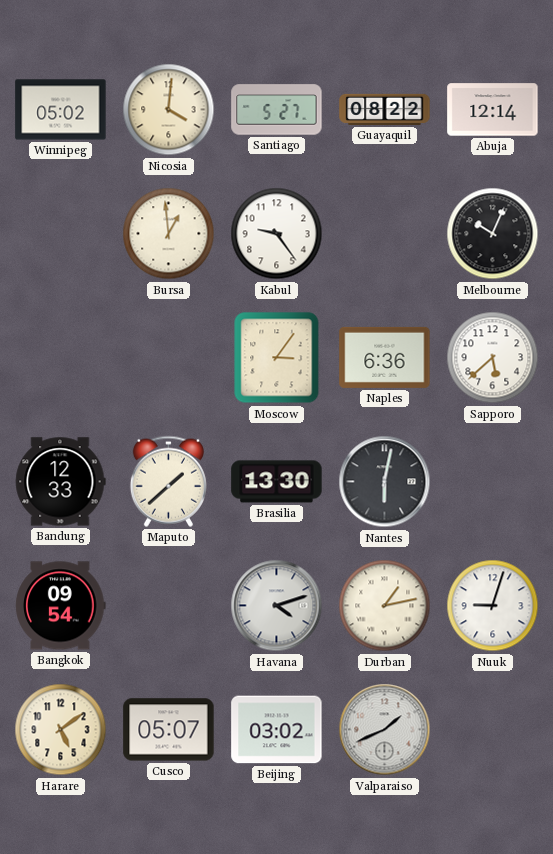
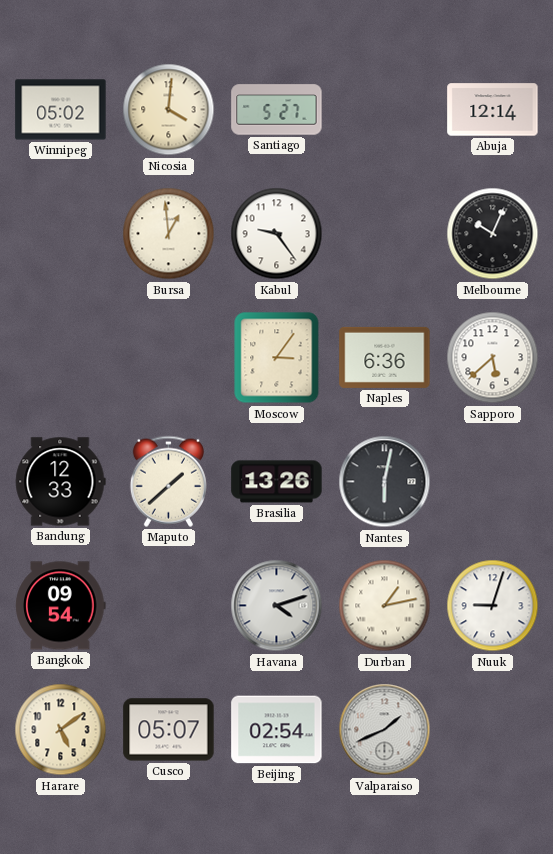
Guayaquil: 08:22 -> none (385, 109)
Brasilia: 13:30 -> 13:26 (277, 482)
Beijing: 03:02 -> 02:54 (277, 730)
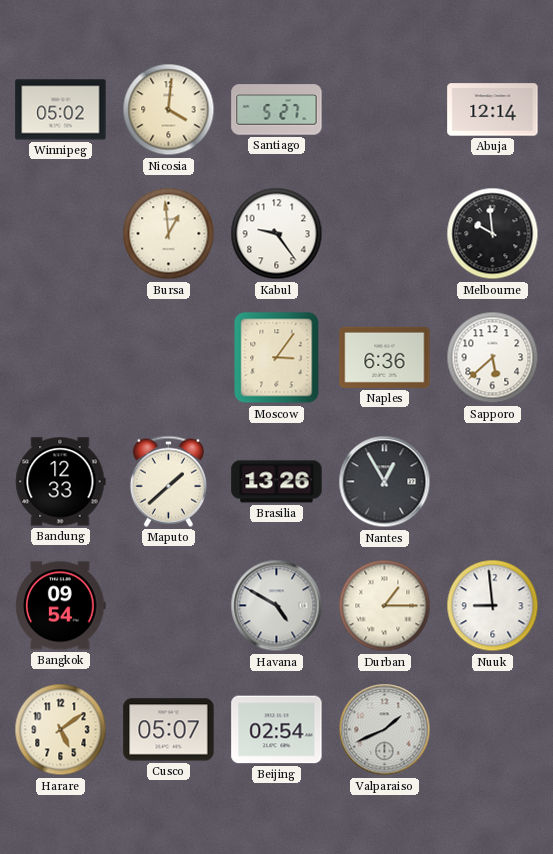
Melbourne: 10:04 -> 9:59 (493, 234)
Nantes: 6:02 -> 12:55 (385, 482)
Havana: 4:12 -> 4:50 (277, 606)
Durban: 1:13 -> 1:15 (385, 606)
Nuuk: 9:03 -> 8:59 (493, 606)
